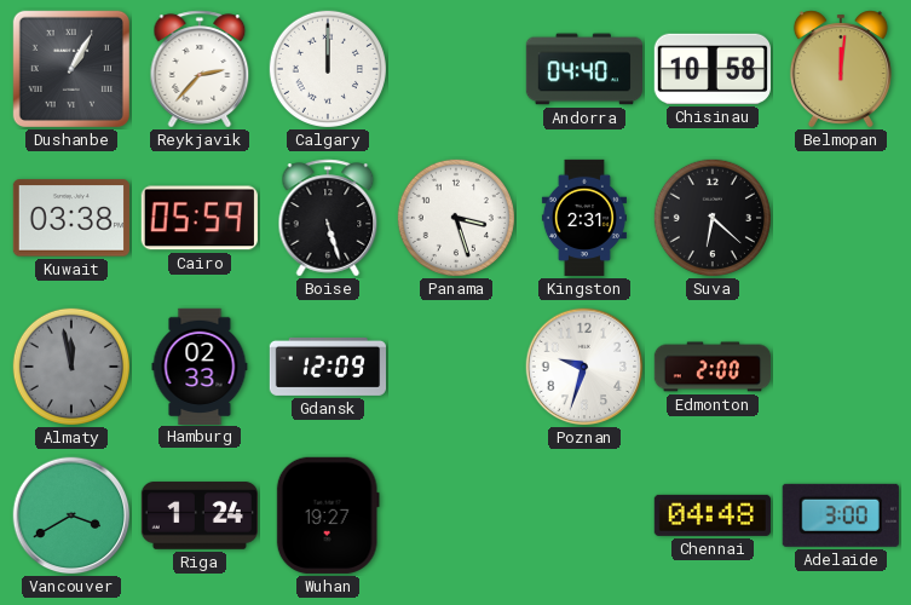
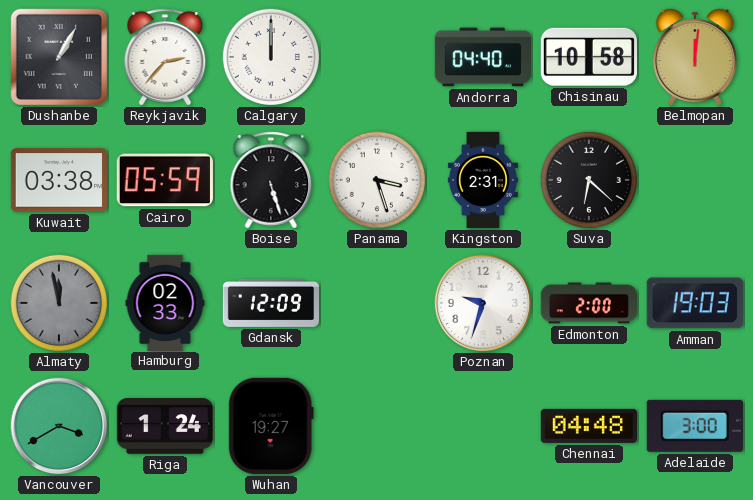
Amman: none -> 19:03 (695, 303)
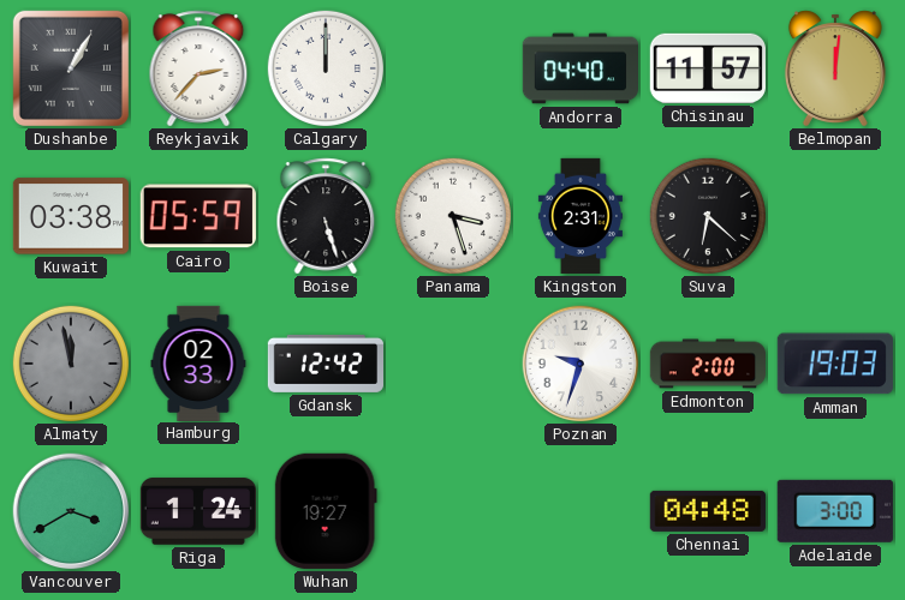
Chisinau: 10:58 -> 11:57 (708, 68)
Gdansk: 12:09 -> 12:42 (325, 364)
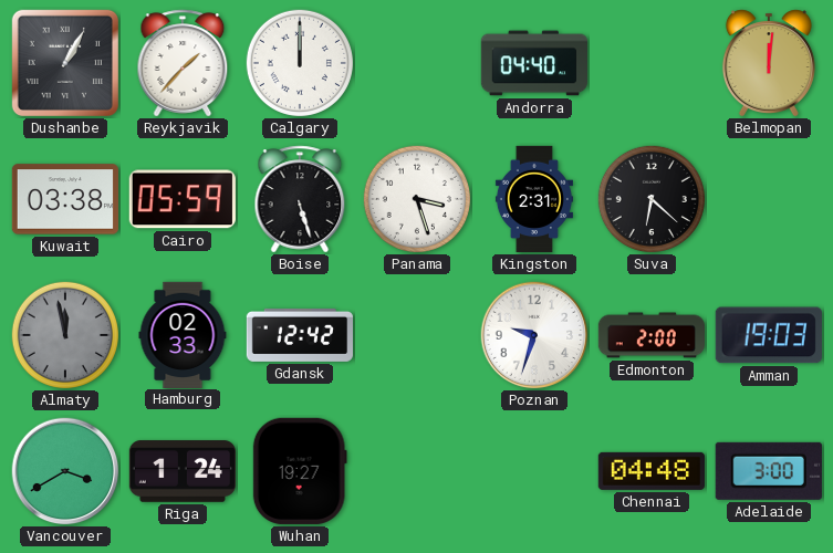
Reykjavik: 2:37 -> 1:37 (183, 63)
Chisinau: 11:57 -> none (708, 68)
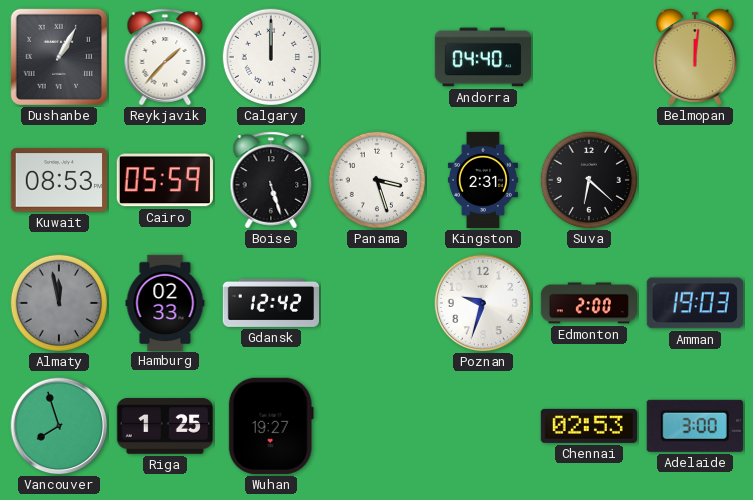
Kuwait: 03:38 -> 08:53 (58, 180)
Vancouver: 3:40 -> 7:57 (59, 426)
Riga: 1:24 -> 1:25 (164, 426)
Chennai: 04:48 -> 02:53 (589, 426)
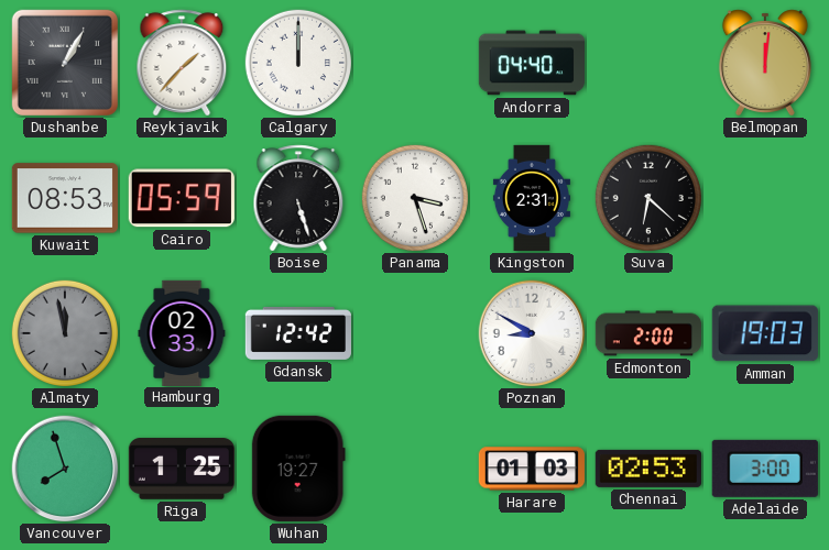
Poznan: 9:33 -> 8:50 (532, 333)
Harare: none -> 01:03 (532, 469)
